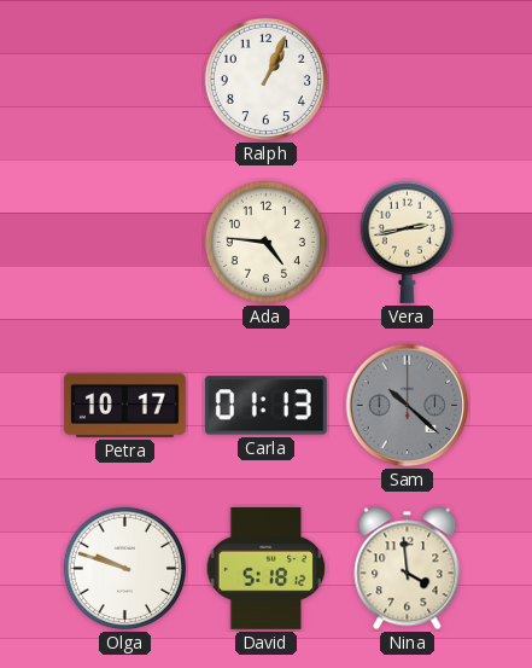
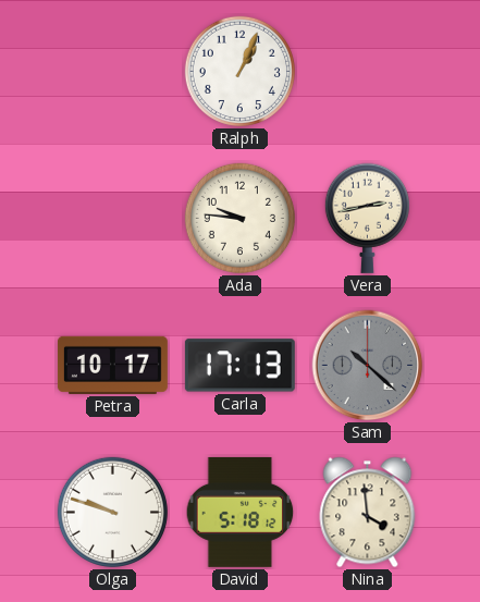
Ada: 4:46 -> 9:46 (239, 218)
Carla: 01:13 -> 17:13 (239, 366)
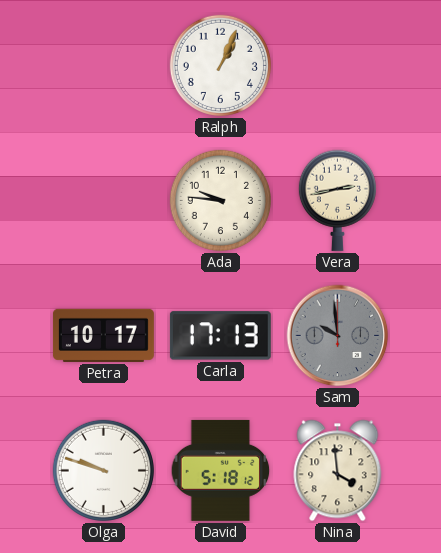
Sam: 10:22 -> 9:59 (338, 336)
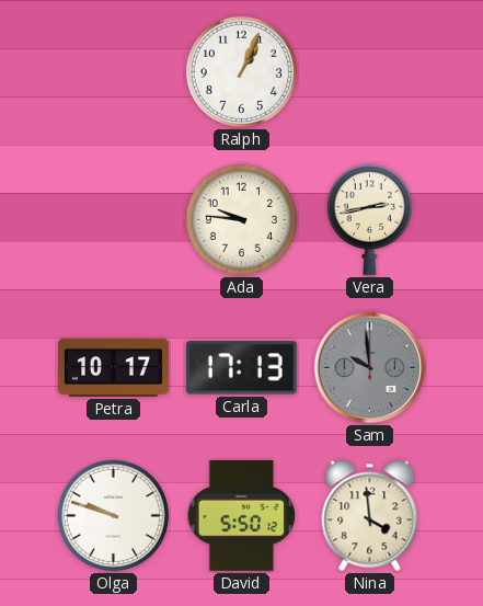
David: 5:18 -> 5:50 (242, 515)
